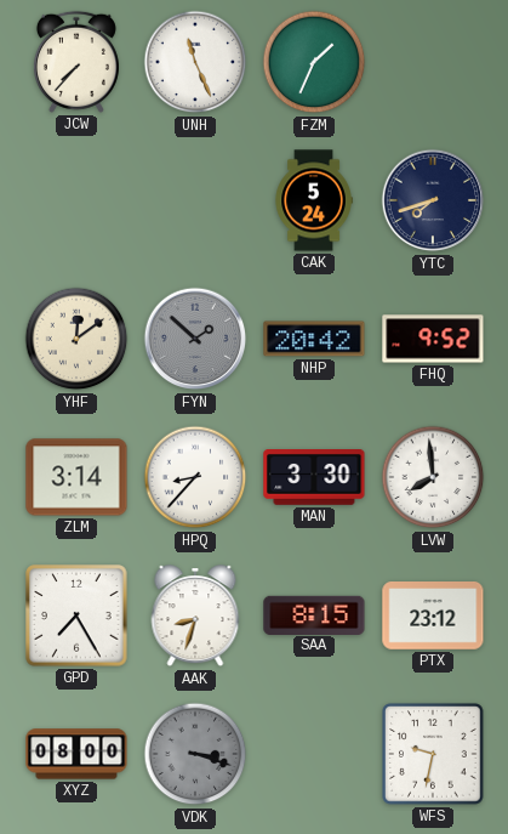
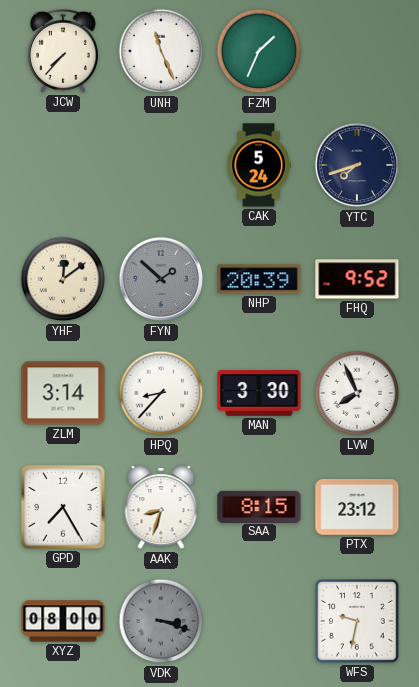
NHP: 20:42 -> 20:39 (259, 279)
LVW: 7:59 -> 7:56 (357, 393)
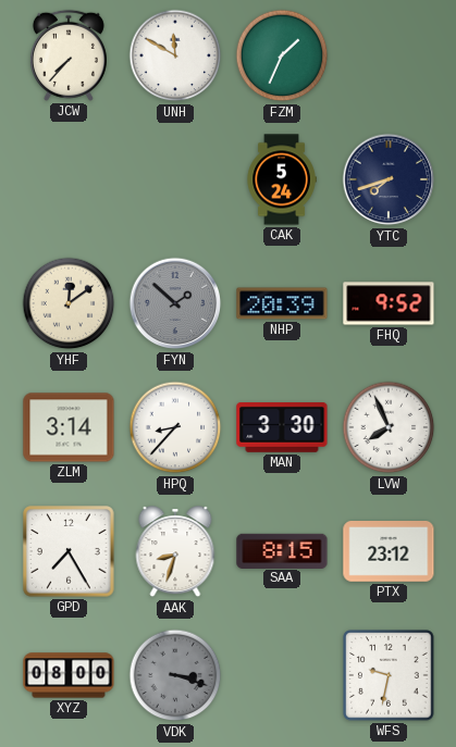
UNH: 11:26 -> 11:50 (175, 55)
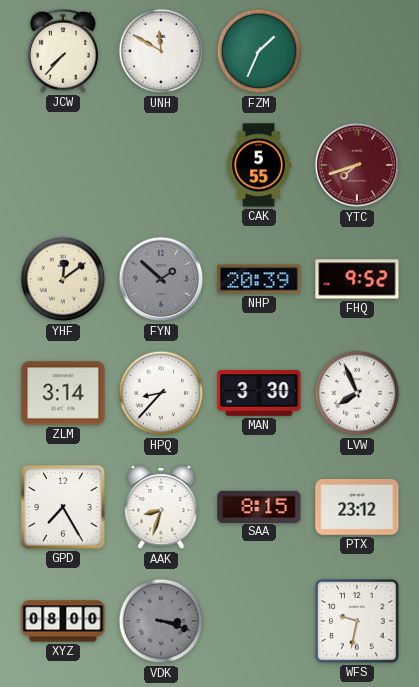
CAK: 5:24 -> 5:55 (259, 165)
YTC dial: navy -> burgundy (357, 165)
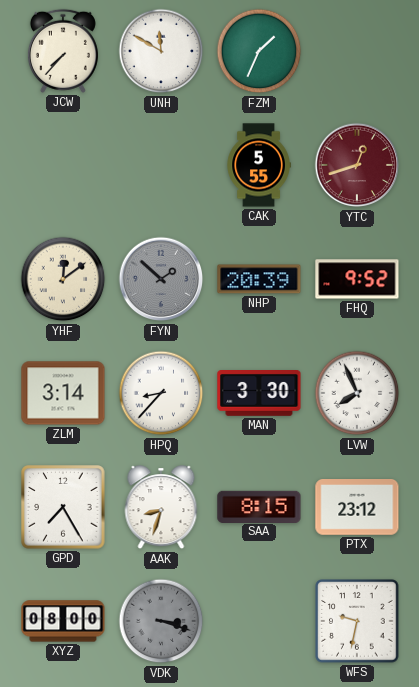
YTC: 7:42 -> 12:42 (357, 165)
